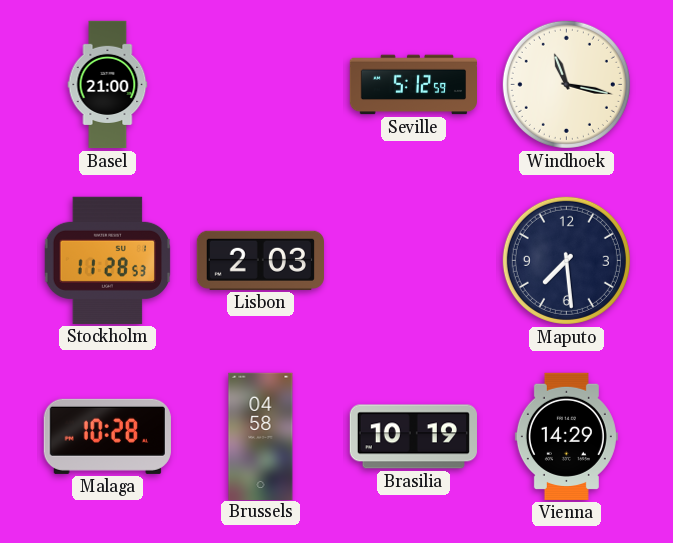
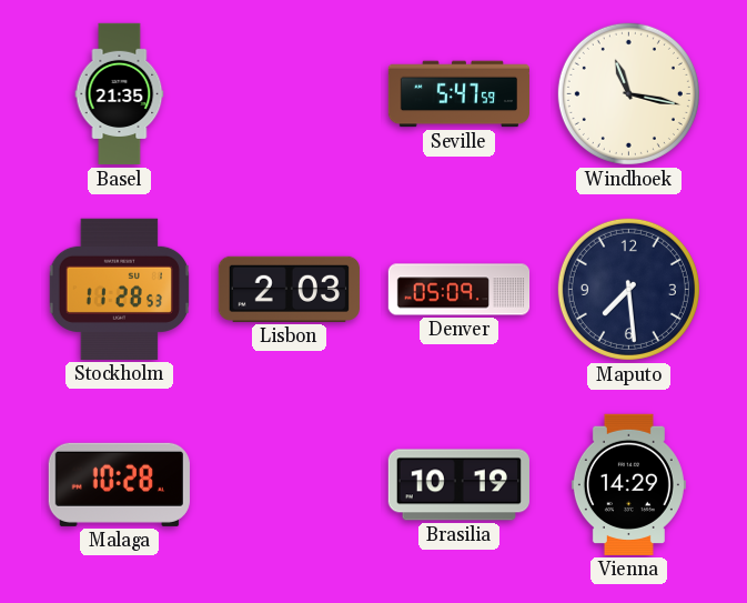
Basel: 21:00 -> 21:35 (120, 94)
Seville: 5:12 -> 5:47 (458, 94)
Denver: none -> 05:09 (460, 290)
Brussels: 04:58 -> none (261, 436)
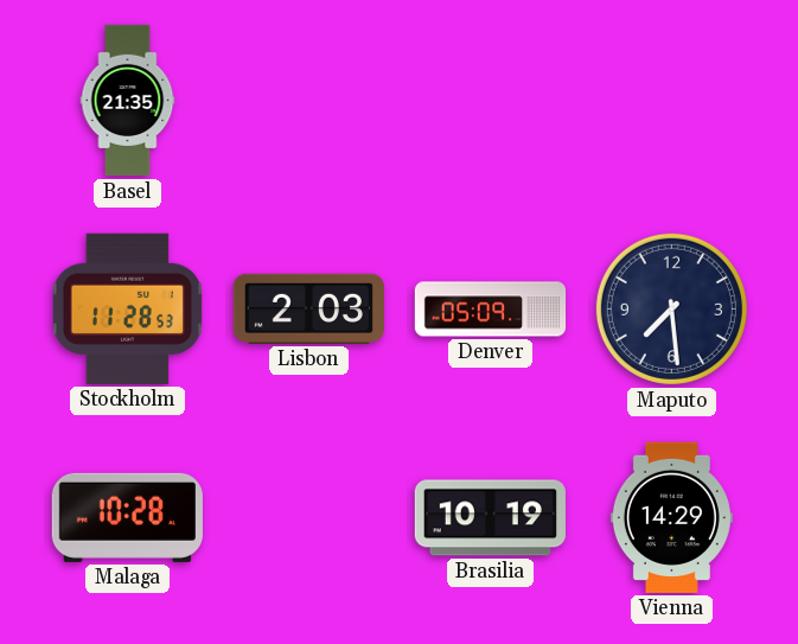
Seville: 5:47 -> none (458, 94)
Windhoek: 11:17 -> none (628, 93)
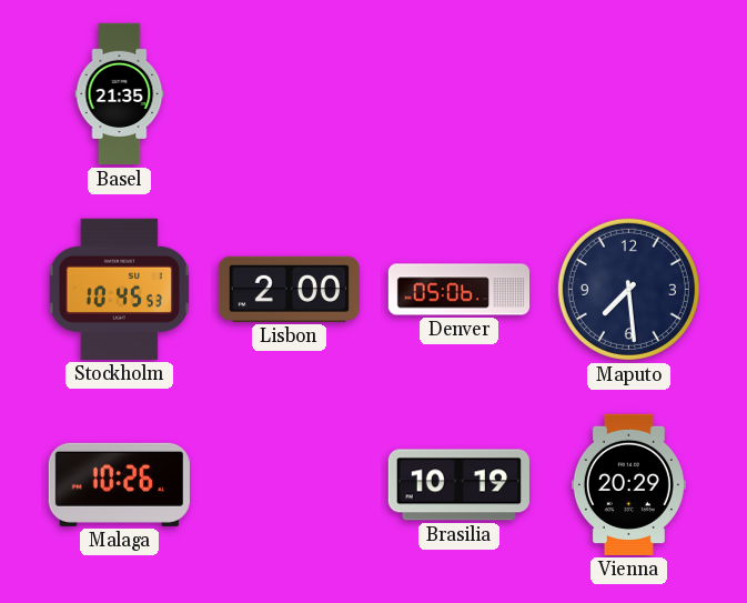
Stockholm: 11:28 -> 10:45 (120, 289)
Lisbon: 2:03 -> 2:00 (289, 289)
Denver: 05:09 -> 05:06 (460, 290)
Malaga: 10:28 -> 10:26 (119, 484)
Vienna: 14:29 -> 20:29 (628, 484)
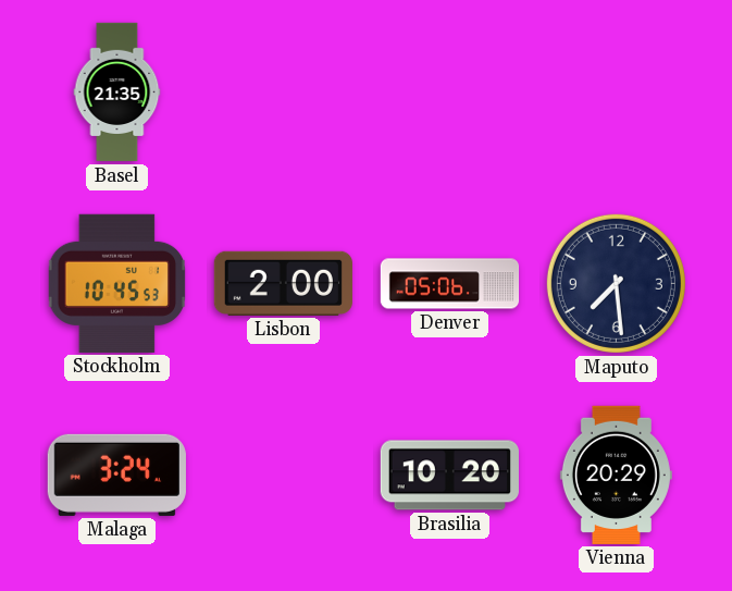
Malaga: 10:26 -> 3:24 (116, 475)
Brasilia: 10:19 -> 10:20 (449, 476)
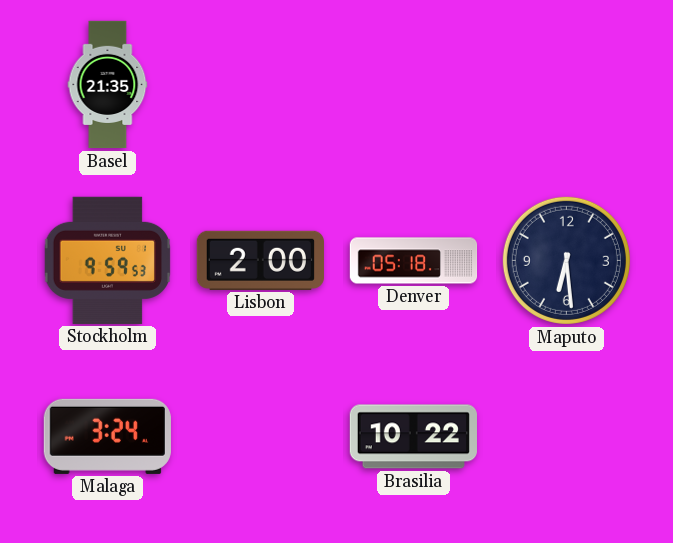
Stockholm: 10:45 -> 9:59 (108, 260)
Denver: 05:06 -> 05:18 (414, 261)
Maputo: 7:29 -> 6:29 (566, 260)
Brasilia: 10:20 -> 10:22 (413, 437)
Vienna: 20:29 -> none (616, 475)
